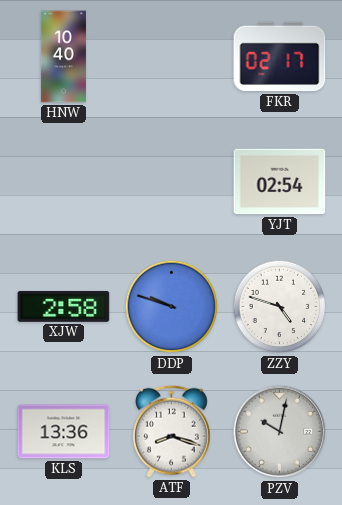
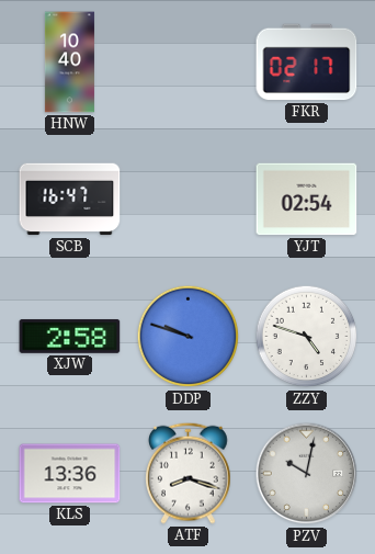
SCB: none -> 16:47 (70, 200)
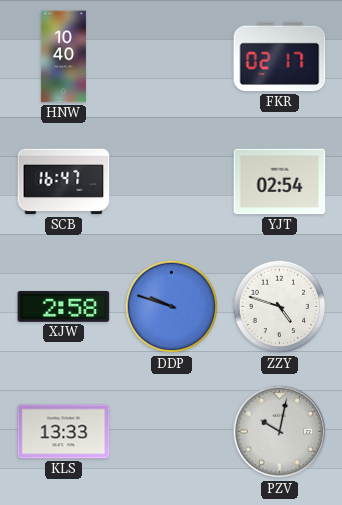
KLS: 13:36 -> 13:33 (64, 432)
ATF: 8:18 -> none (189, 473)
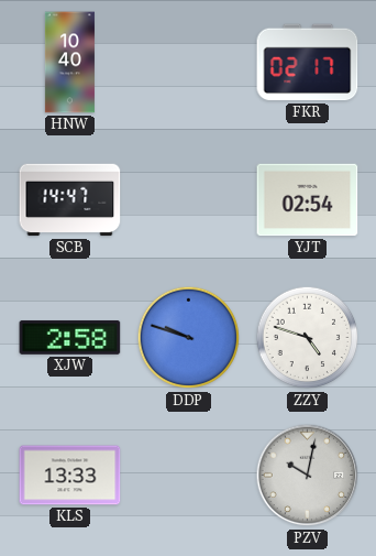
SCB: 16:47 -> 14:47 (70, 200)
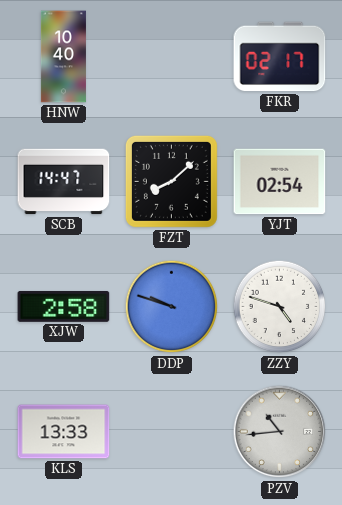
FZT: none -> 8:08 (171, 181)
PZV: 10:02 -> 10:44 (280, 432)
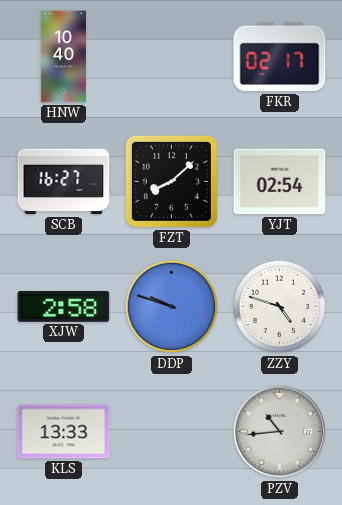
SCB: 14:47 -> 16:27 (64, 182)
